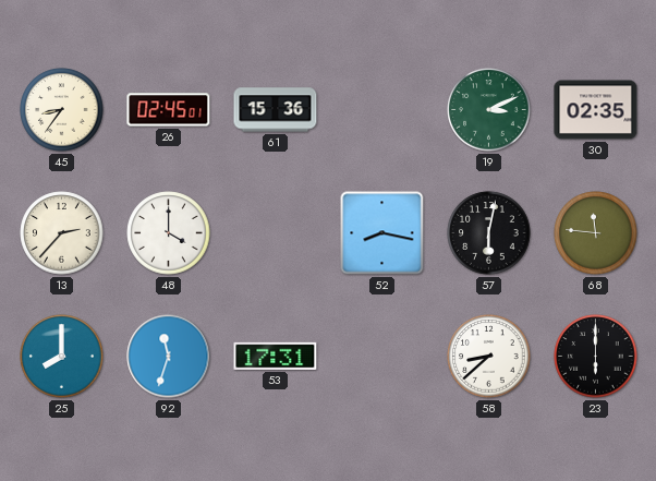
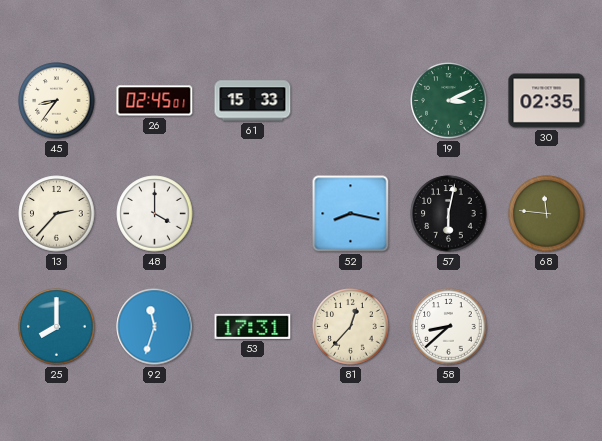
61: 15:36 -> 15:33 (253, 101)
81: none -> 12:37 (351, 327)
23: 6:00 -> none (596, 357)
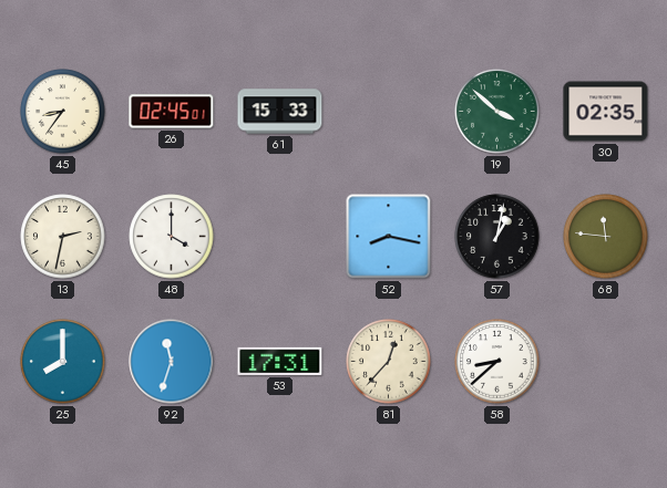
19: 3:11 -> 3:52 (497, 112)
13: 2:37 -> 2:32 (63, 237)
57: 6:02 -> 1:02 (497, 237)
